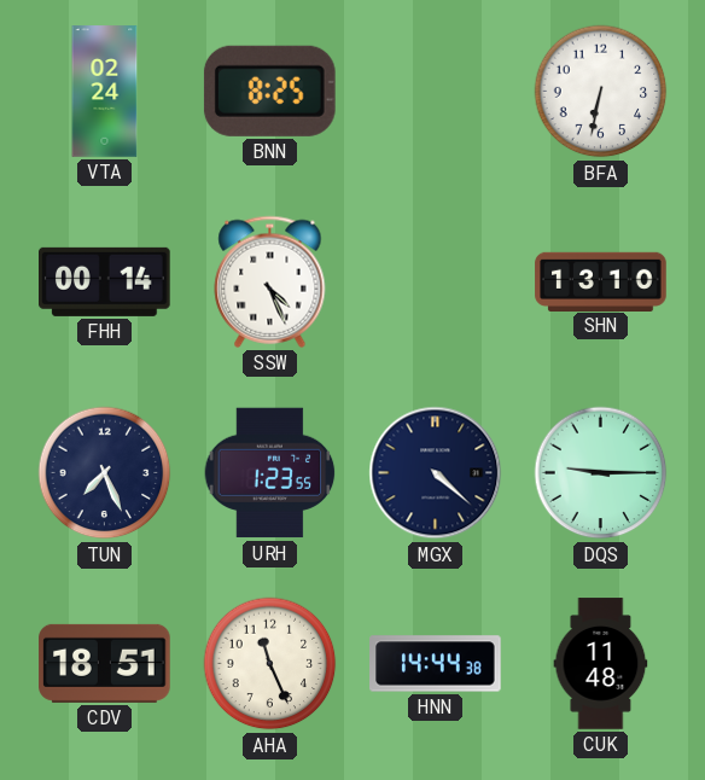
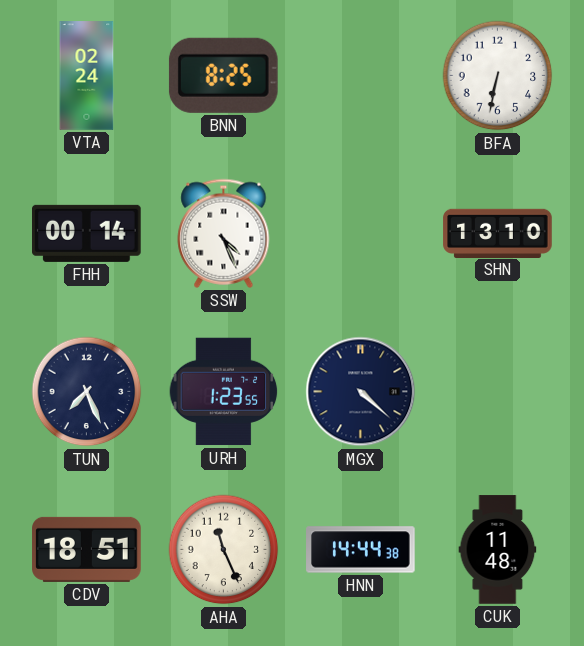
DQS: 9:15 -> none (601, 473)
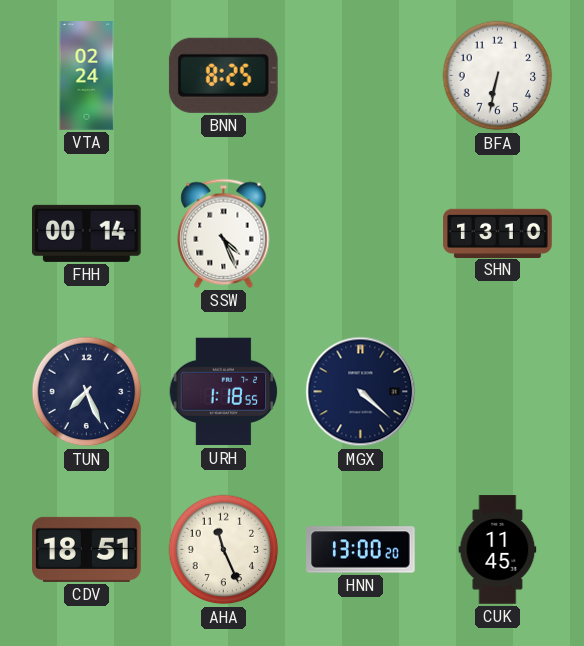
URH: 1:23 -> 1:18 (224, 392)
HNN: 14:44 -> 13:00 (361, 550)
CUK: 11:48 -> 11:45 (498, 550)
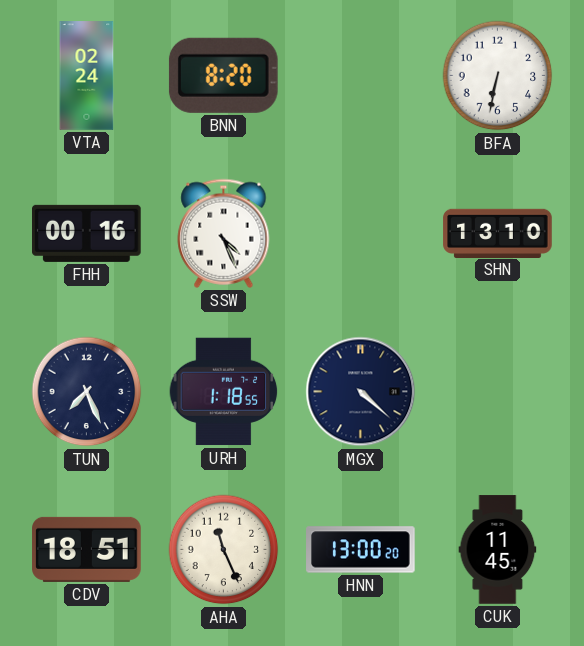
BNN: 8:25 -> 8:20 (223, 75)
FHH: 00:14 -> 00:16 (87, 233)
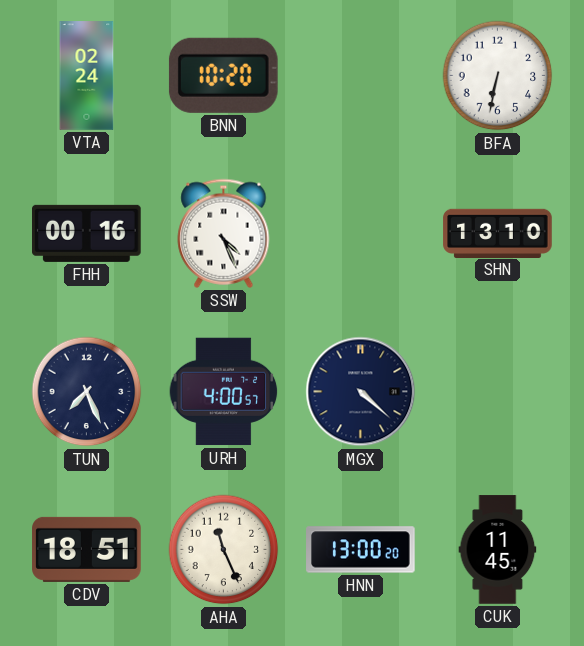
BNN: 8:20 -> 10:20 (223, 75)
URH: 1:18 -> 4:00 (224, 392)
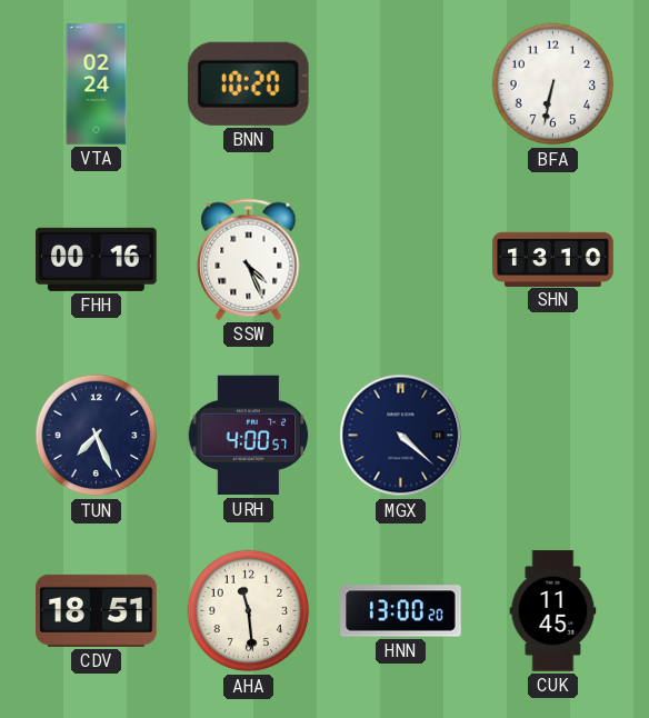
AHA: 11:26 -> 11:29 (249, 611)
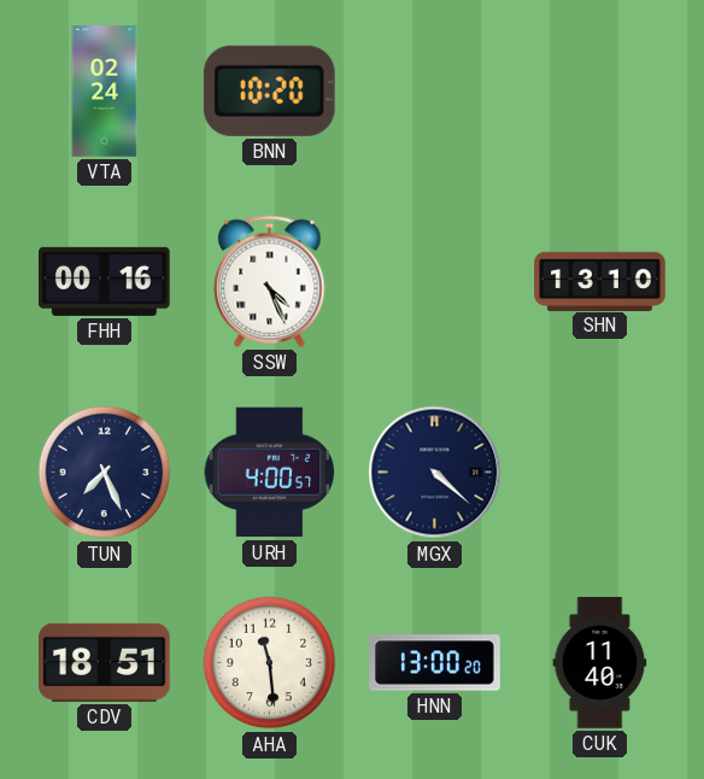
BFA: 6:32 -> none (553, 84)
CUK: 11:45 -> 11:40 (600, 663)
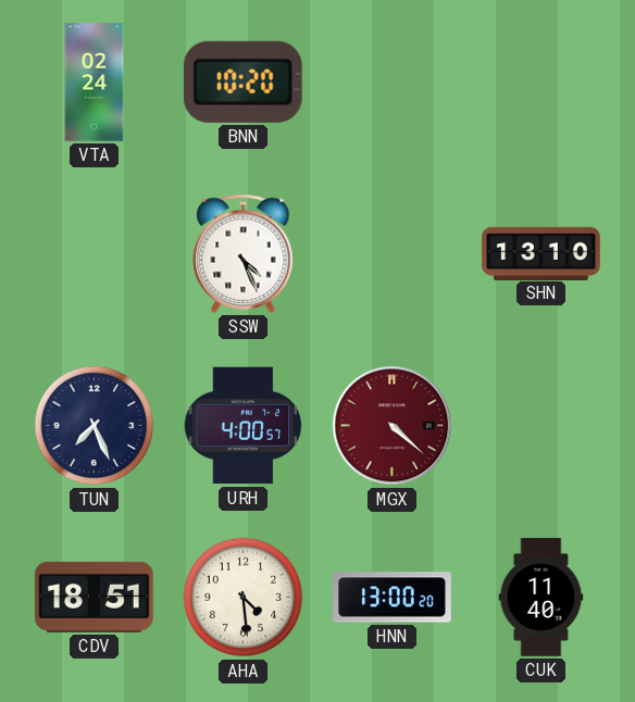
FHH: 00:16 -> none (105, 281)
MGX dial: navy -> burgundy (393, 426)
AHA: 11:29 -> 4:29 (244, 598)
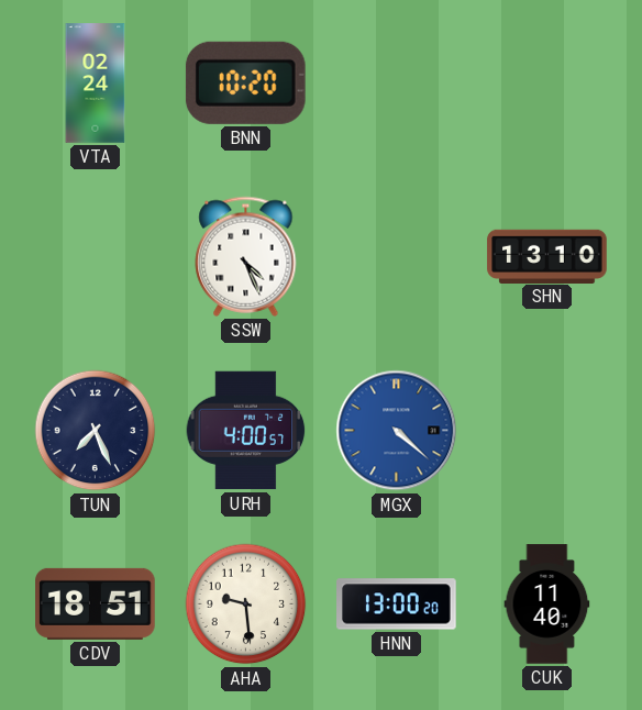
MGX dial: burgundy -> blue (397, 431)
AHA: 4:29 -> 9:29 (246, 604)
